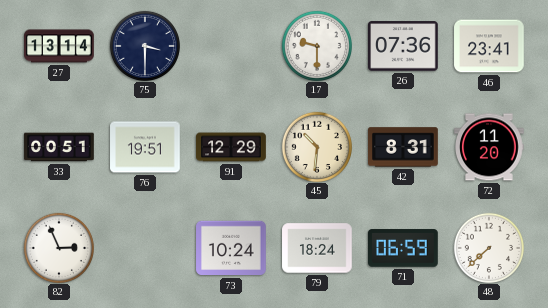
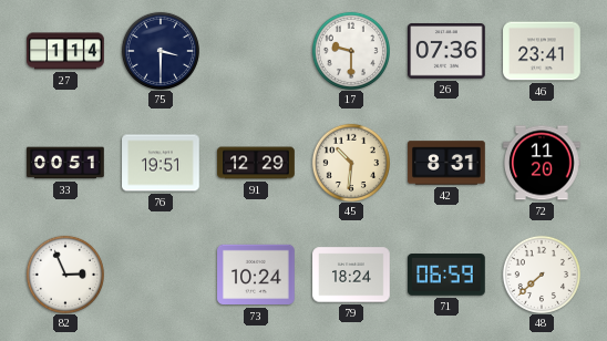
27: 13:14 -> 1:14 (65, 51)
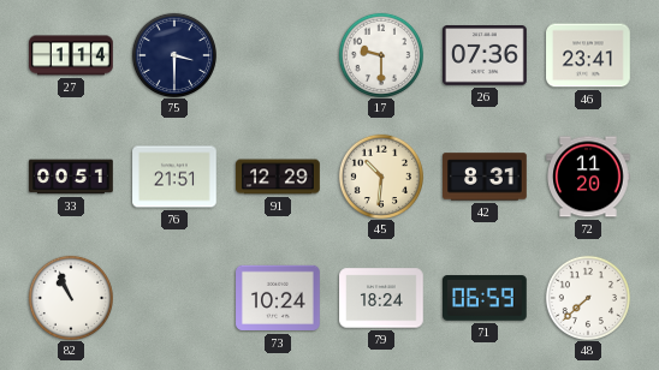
76: 19:51 -> 21:51 (174, 177)
82: 2:56 -> 10:56 (70, 297)
